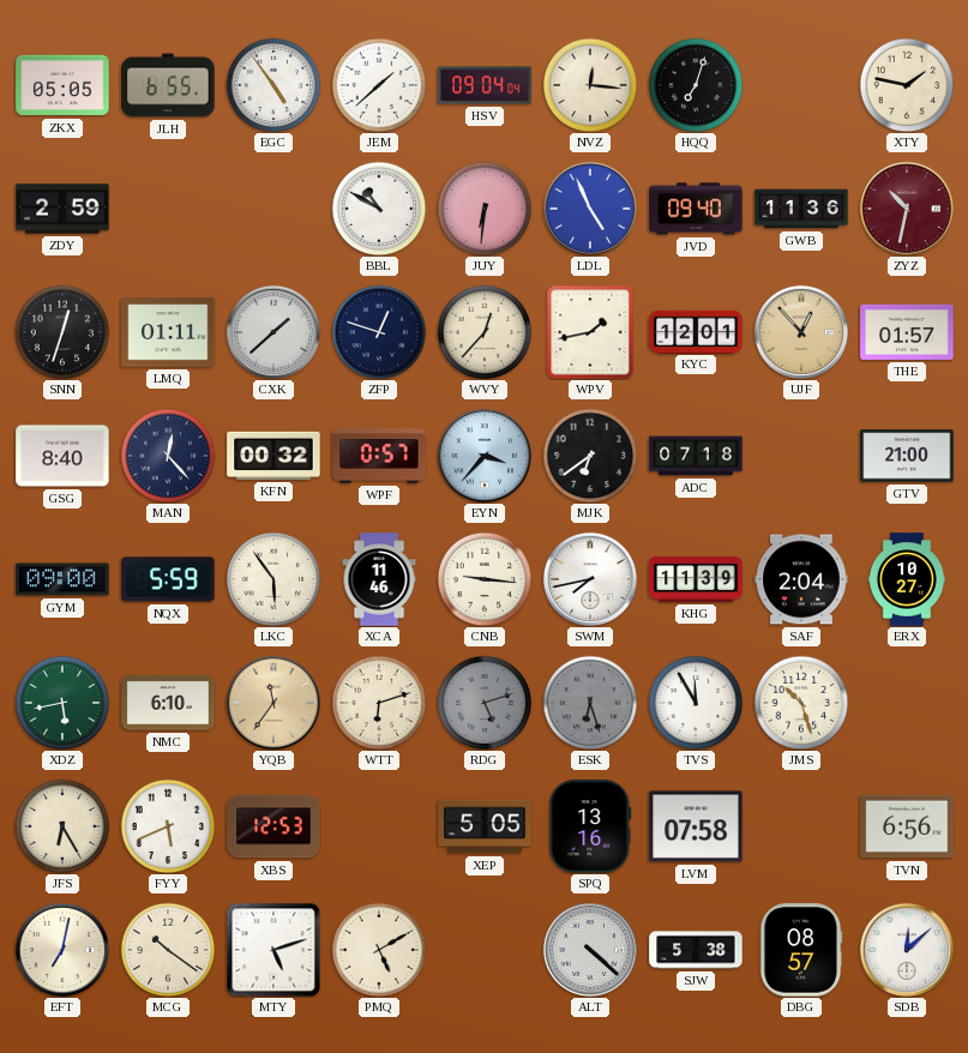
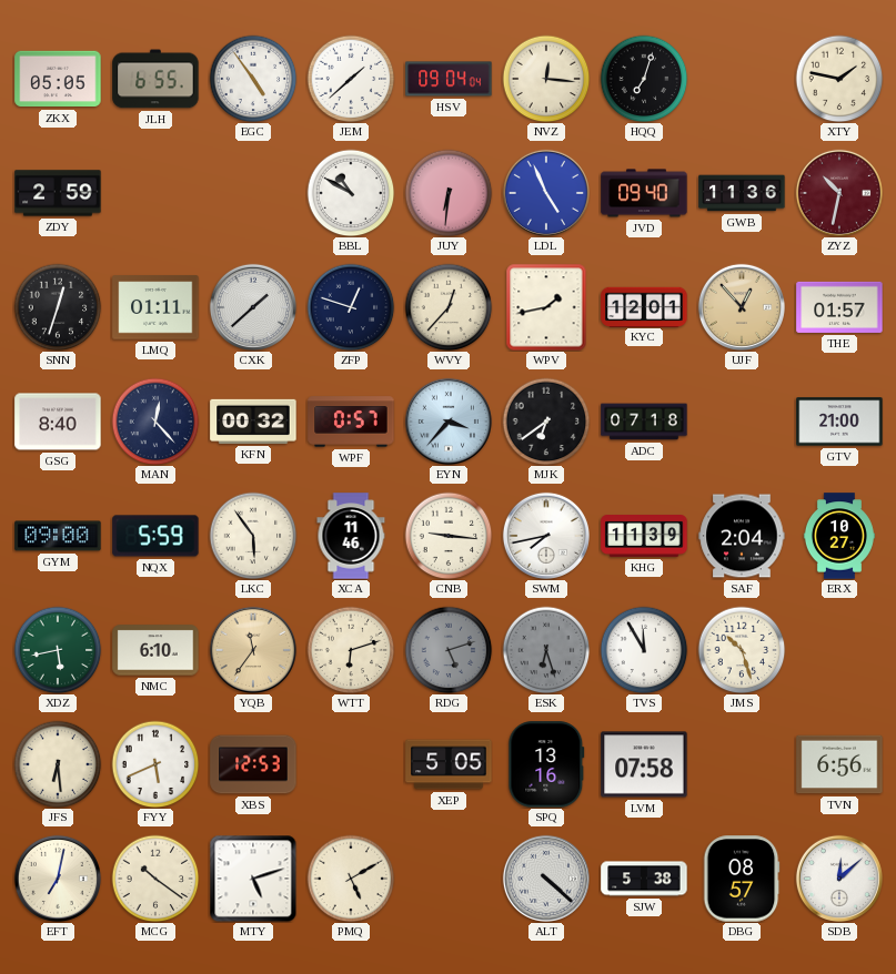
JFS: 6:25 -> 6:29 (58, 764)
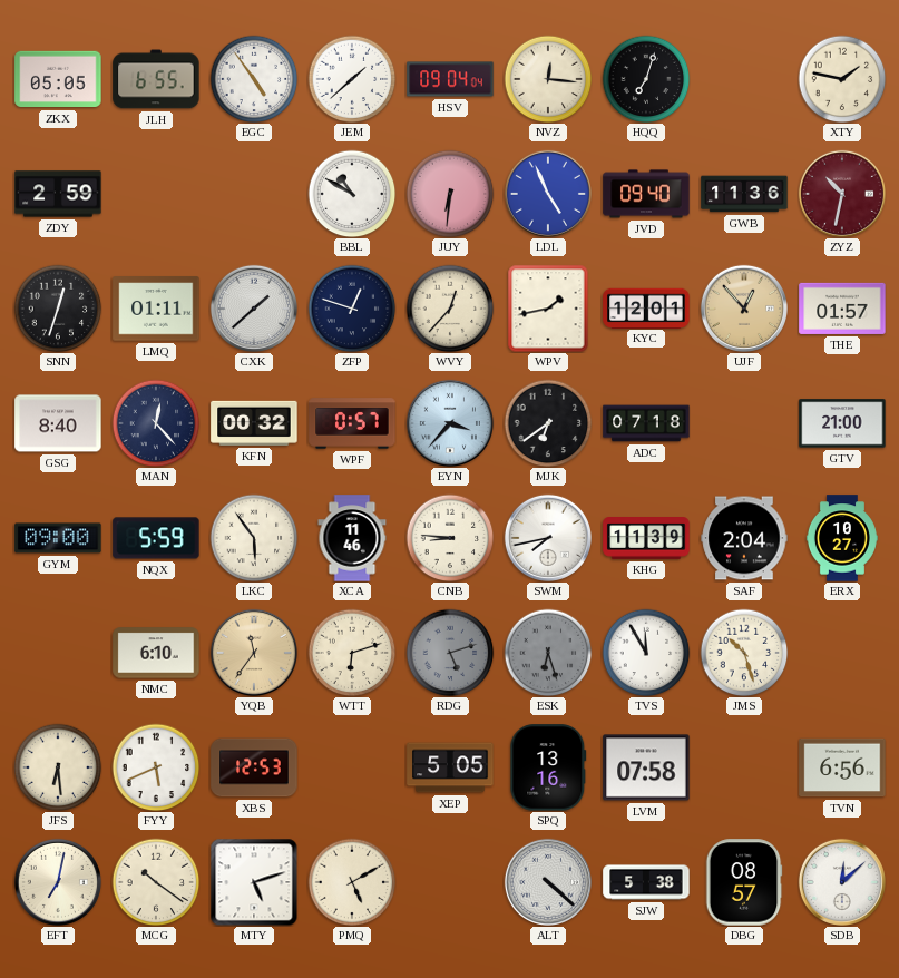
CNB: 9:16 -> 8:46 (450, 538)
XDZ: 5:43 -> none (58, 650)
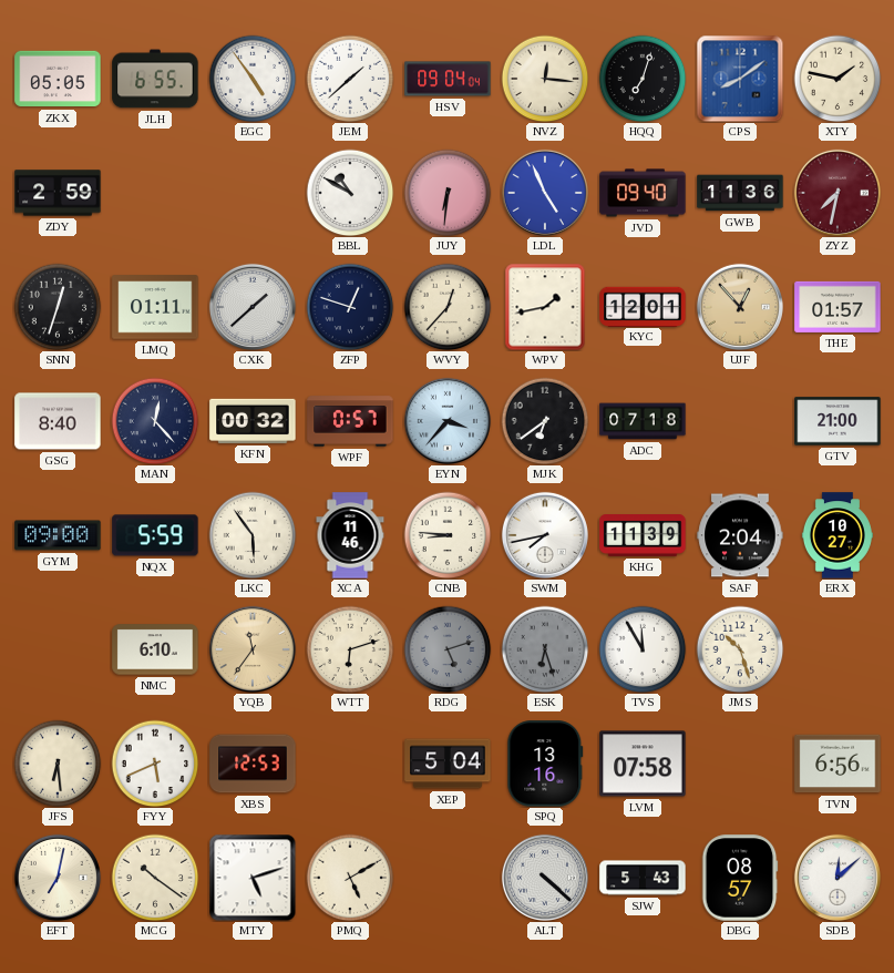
CPS: none -> 8:09 (740, 79)
ZYZ: 10:32 -> 7:32 (838, 193)
XEP: 5:05 -> 5:04 (448, 764)
SJW: 5:38 -> 5:43 (643, 878)
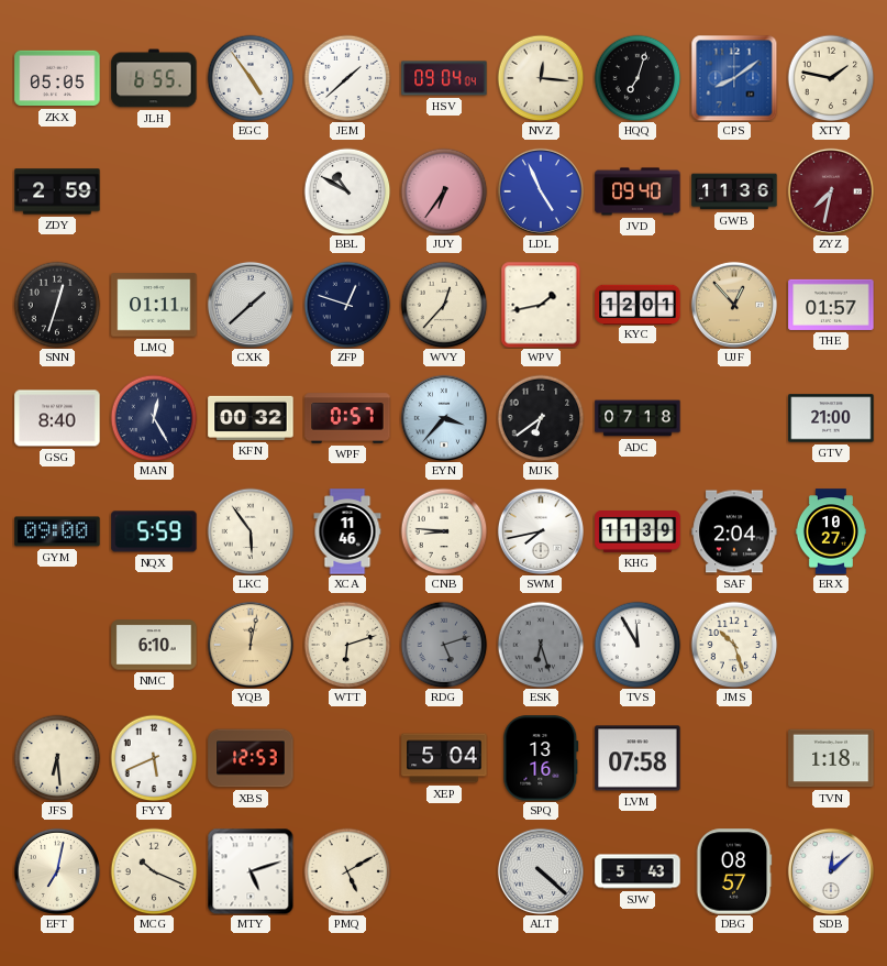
JUY: 6:31 -> 6:36 (444, 191)
MAN: 12:23 -> 12:25 (154, 418)
YQB: 11:36 -> 12:02 (251, 645)
TVN: 6:56 -> 1:18 (831, 758)
MCG: 10:21 -> 10:19 (154, 871)
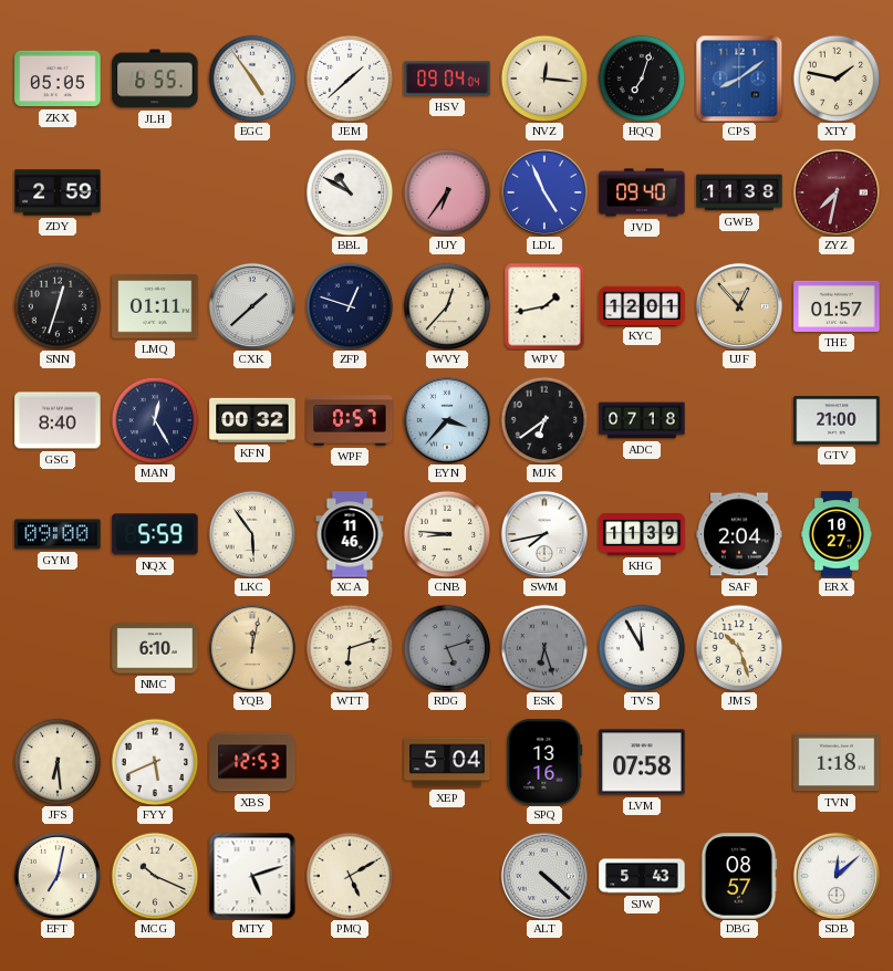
GWB: 11:36 -> 11:38 (739, 192)
